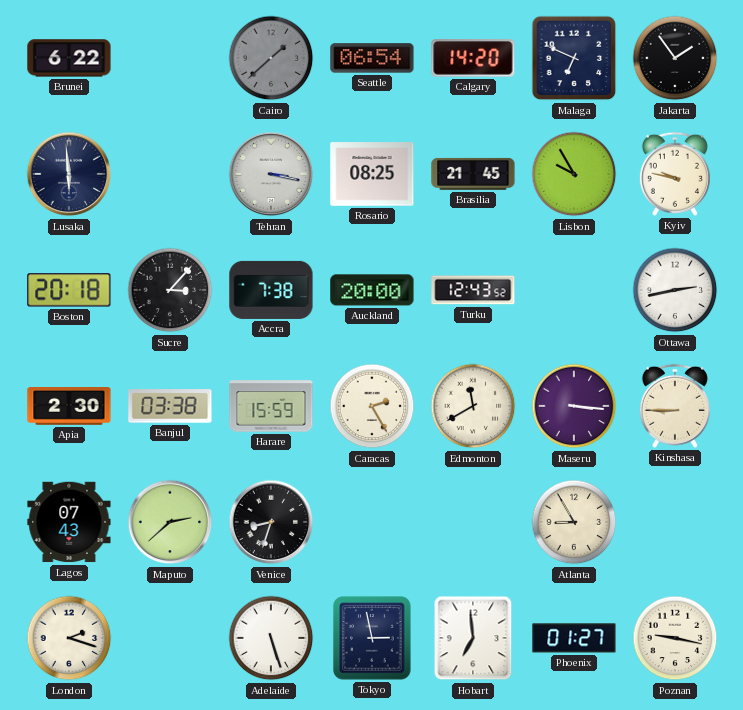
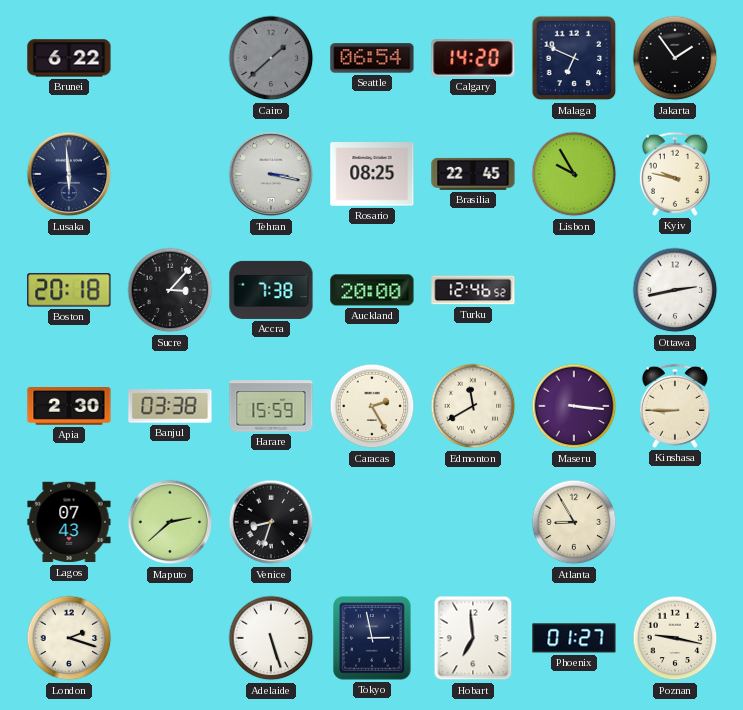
Brasilia: 21:45 -> 22:45 (473, 174)
Turku: 12:43 -> 12:46 (473, 290)
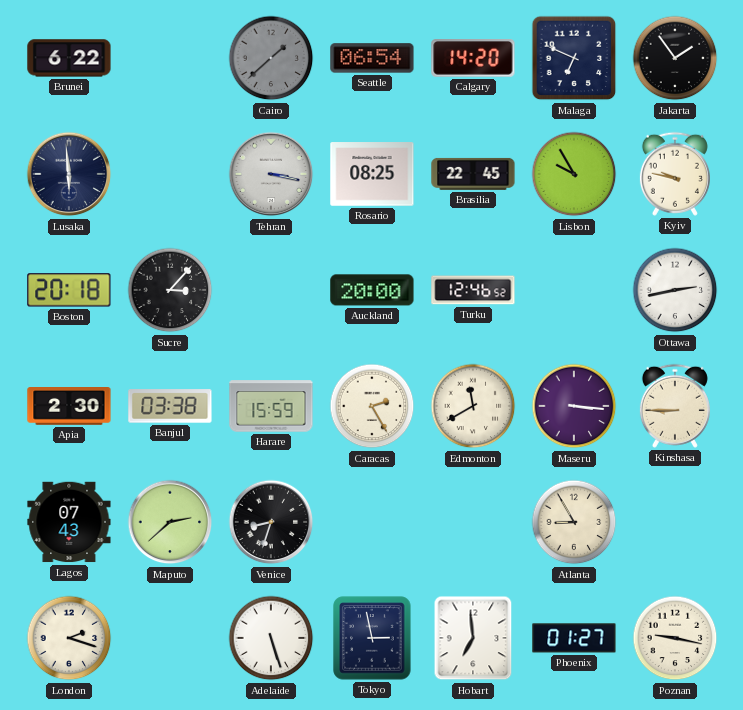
Accra: 7:38 -> none (271, 290)
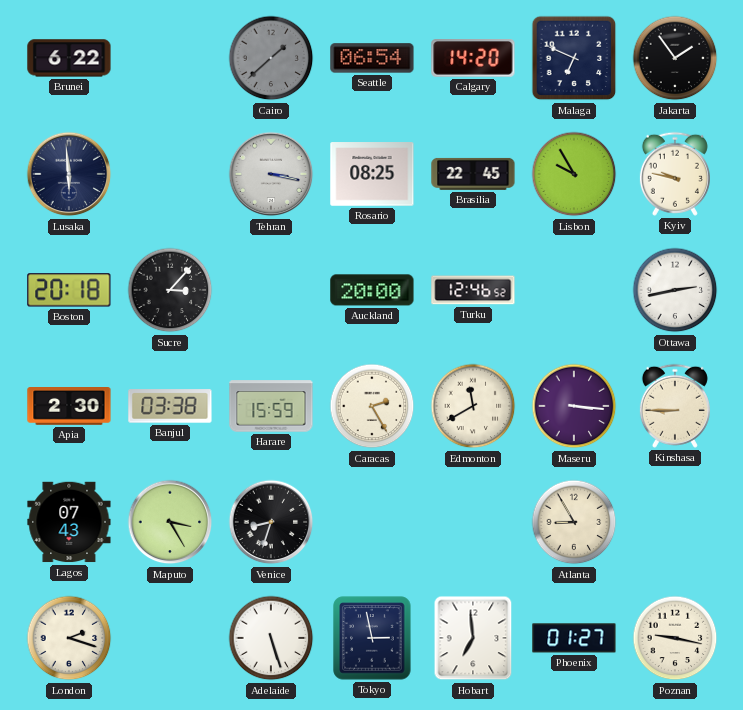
Maputo: 2:38 -> 3:25 (170, 522)
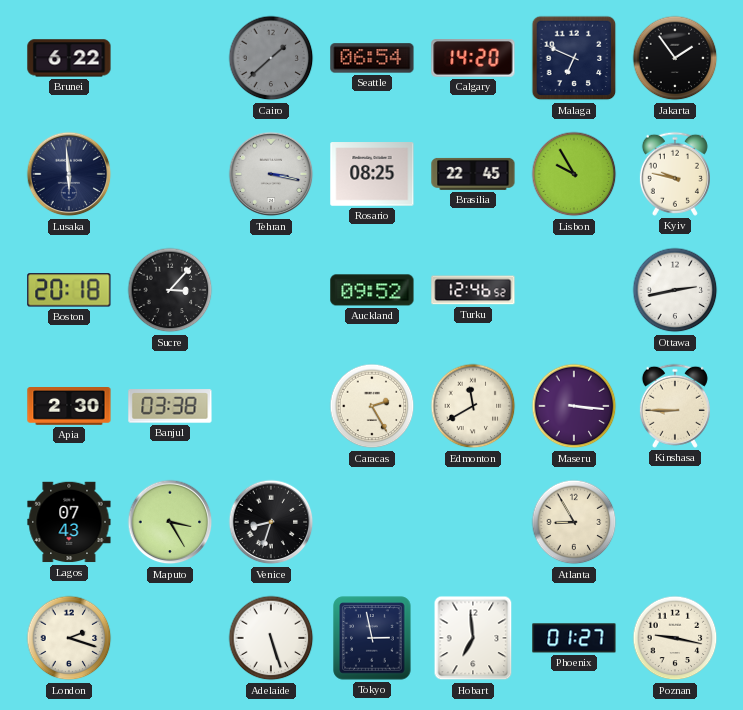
Auckland: 20:00 -> 09:52 (372, 290)
Harare: 15:59 -> none (271, 406)
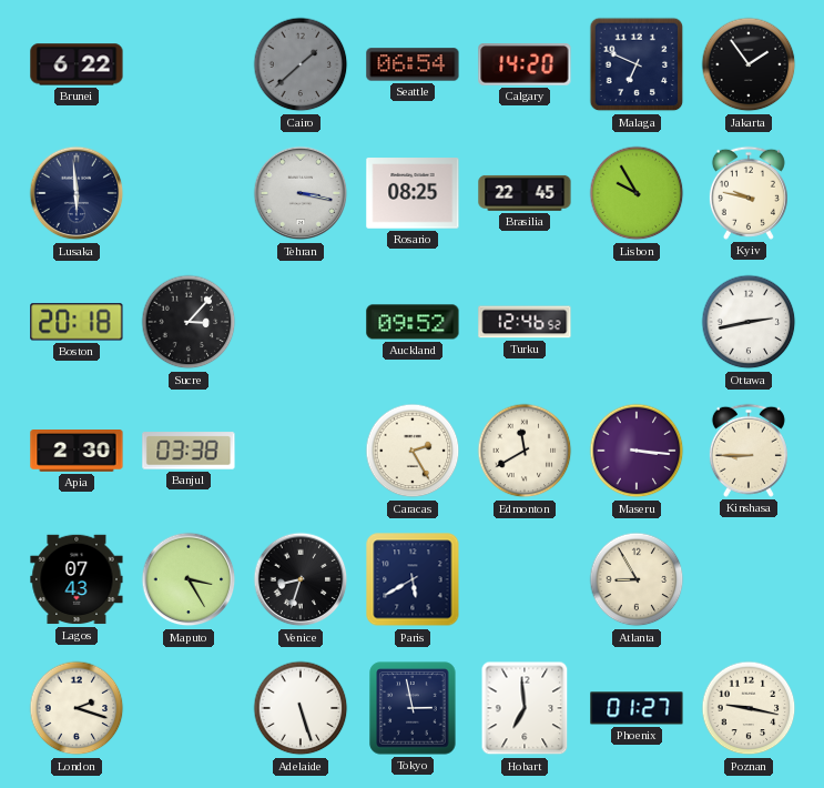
Paris: none -> 5:40 (413, 579)
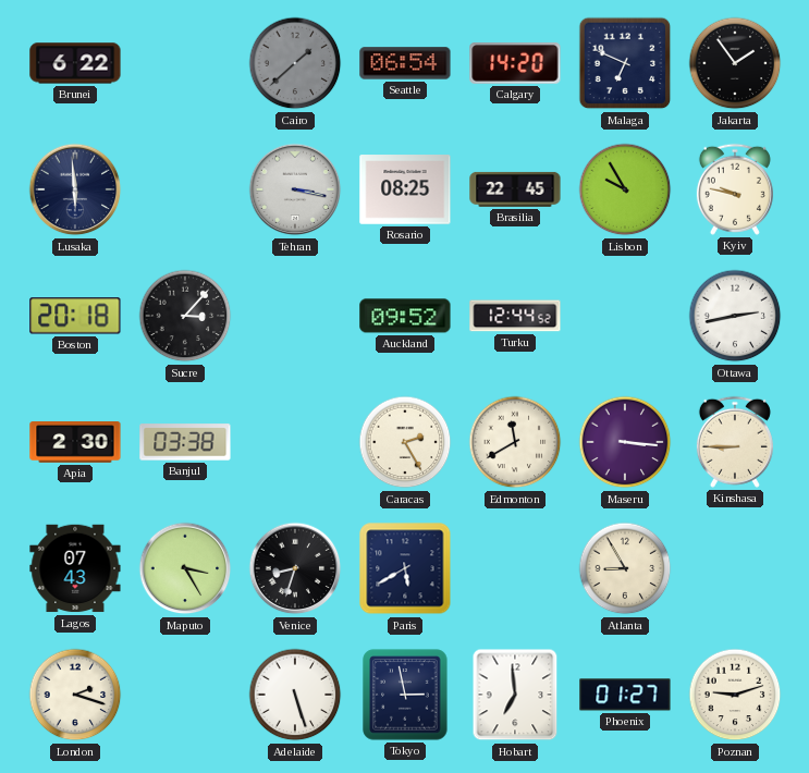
Turku: 12:46 -> 12:44 (515, 316)
Poznan: 9:17 -> 9:12 (735, 695)
